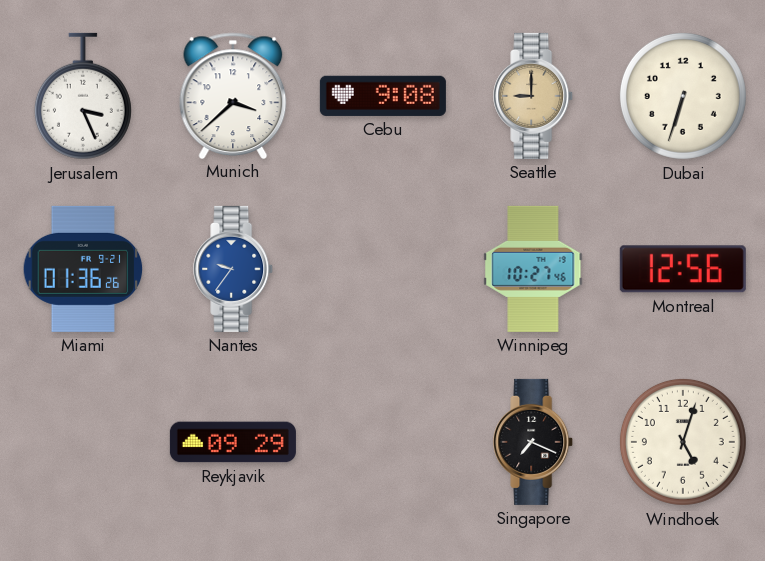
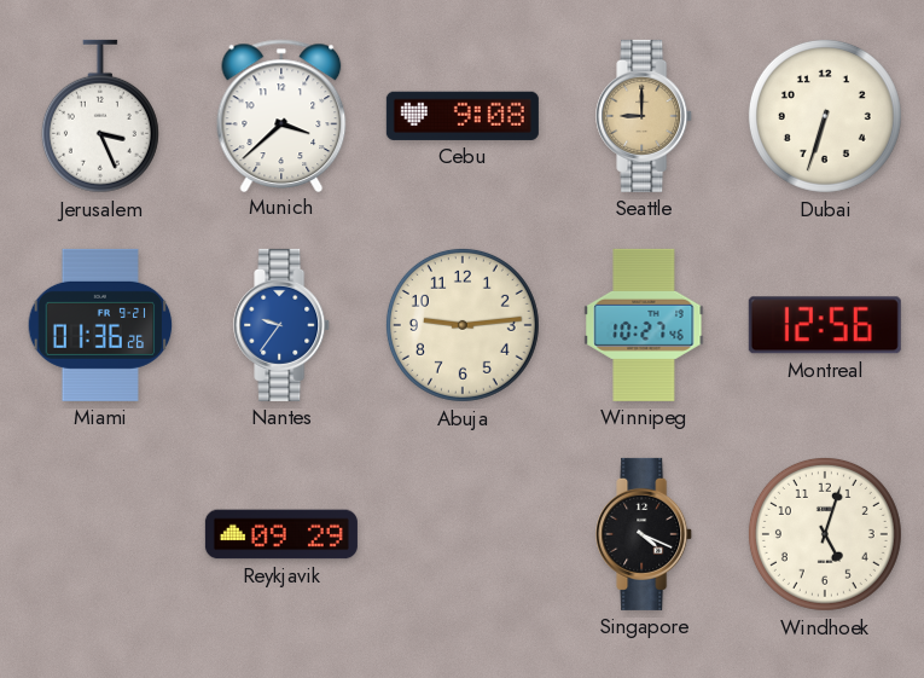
Abuja: none -> 9:14 (463, 325)
Singapore: 7:19 -> 4:19 (645, 534)
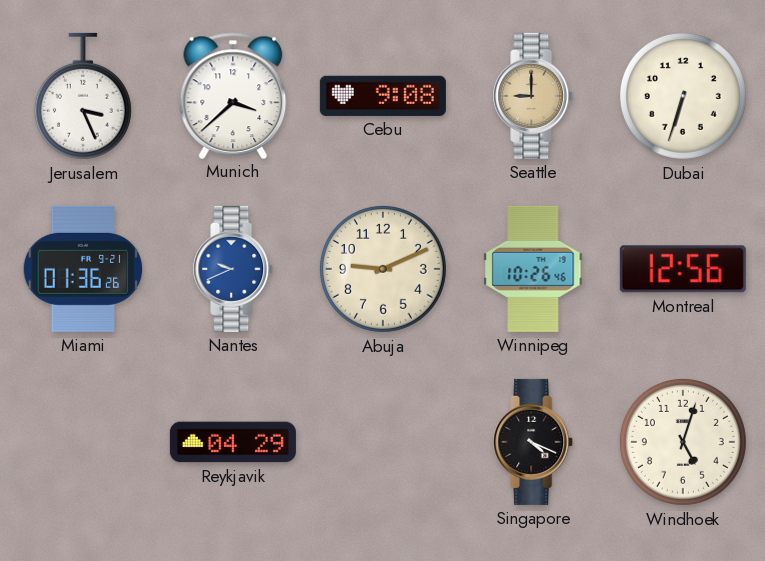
Nantes: 9:36 -> 9:41 (234, 269)
Abuja: 9:14 -> 9:11 (383, 269)
Winnipeg: 10:27 -> 10:26 (533, 269)
Reykjavik: 09:29 -> 04:29 (233, 442)
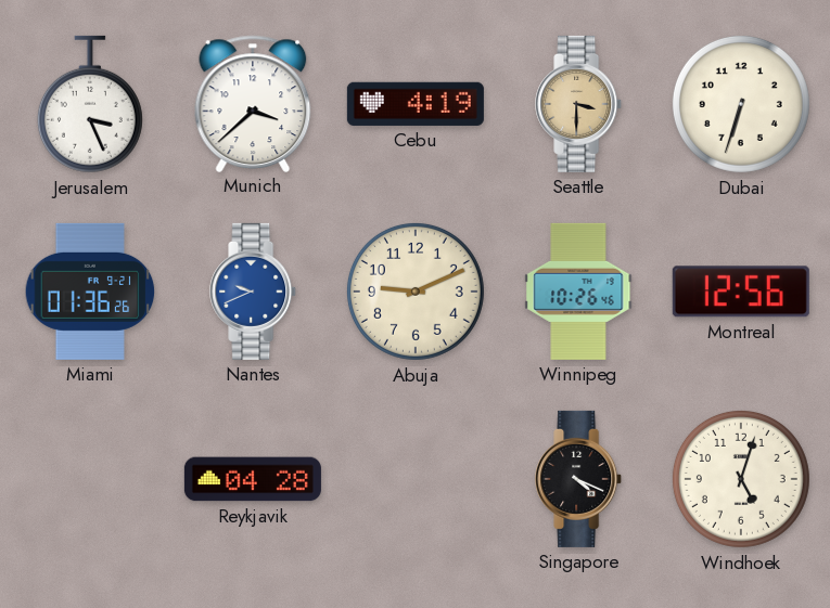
Cebu: 9:08 -> 4:19 (416, 104)
Seattle: 9:00 -> 3:30 (579, 104)
Reykjavik: 04:29 -> 04:28 (253, 479)
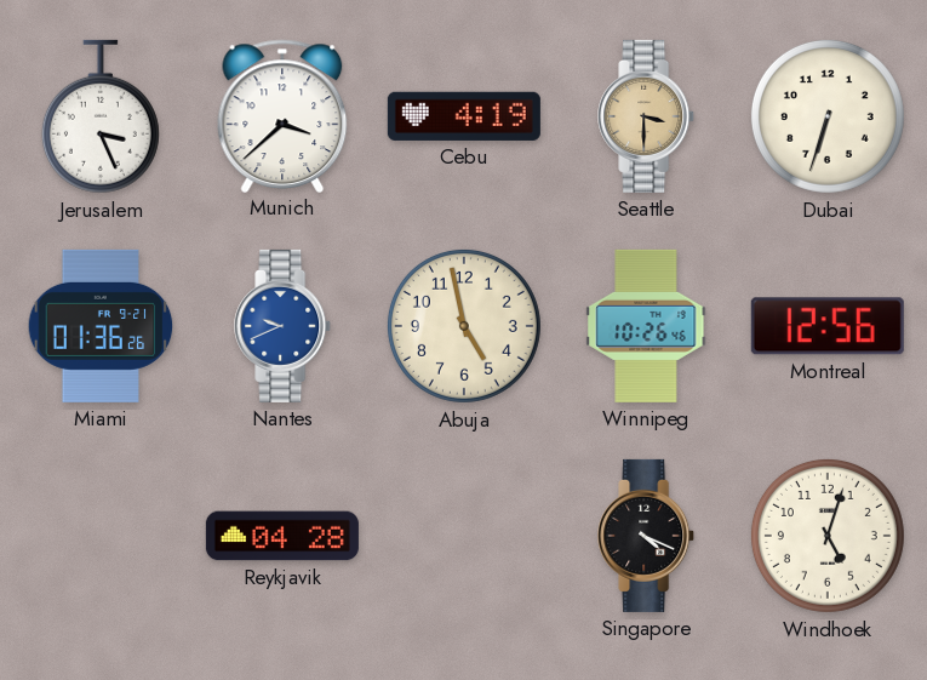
Abuja: 9:11 -> 4:58 (464, 326)
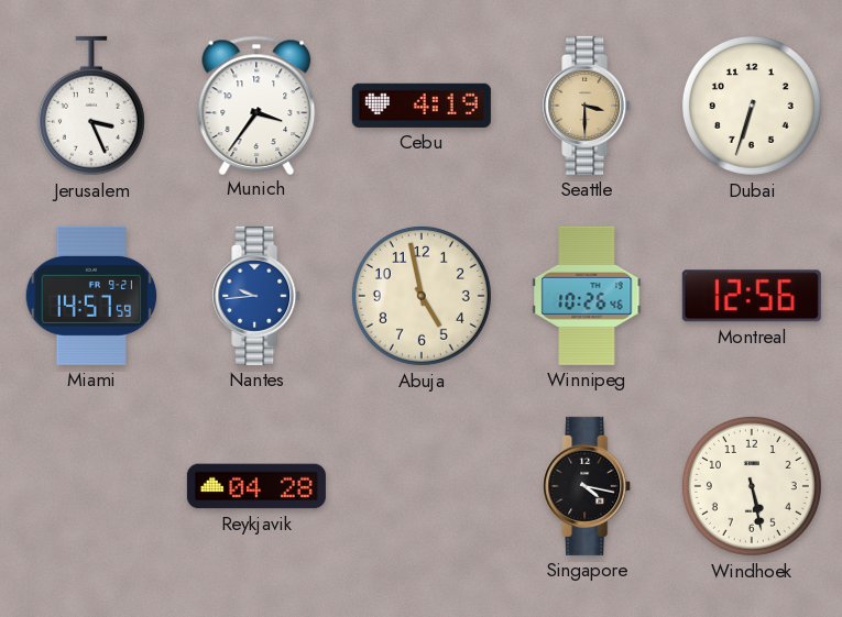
Munich: 3:38 -> 3:36 (256, 104)
Miami: 01:36 -> 14:57 (91, 296)
Nantes: 9:41 -> 9:44 (258, 296)
Singapore: 4:19 -> 4:17 (588, 486)
Windhoek: 5:03 -> 5:28 (752, 486)
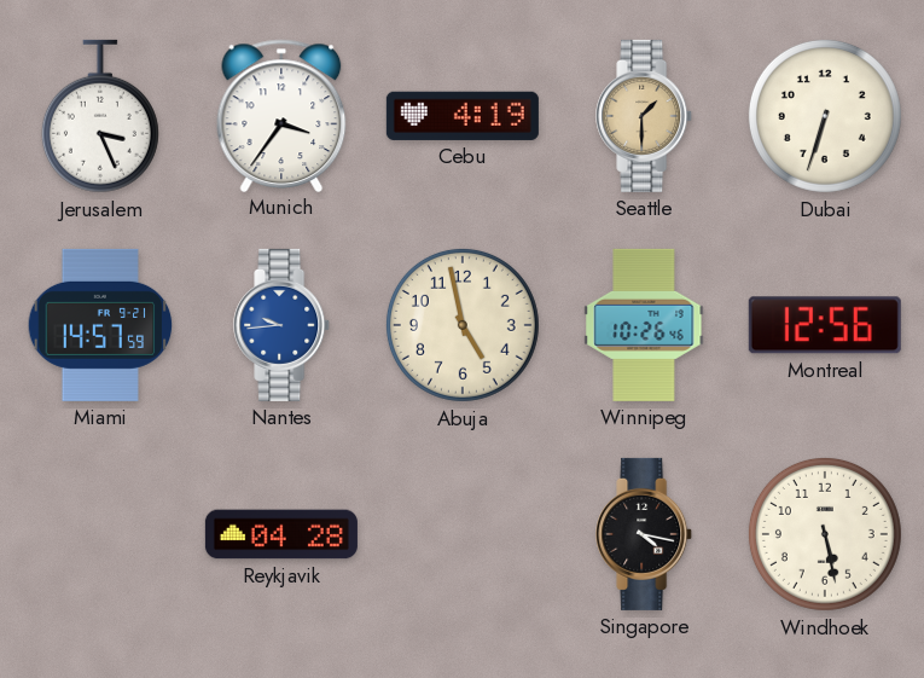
Seattle: 3:30 -> 1:30 (645, 116)
